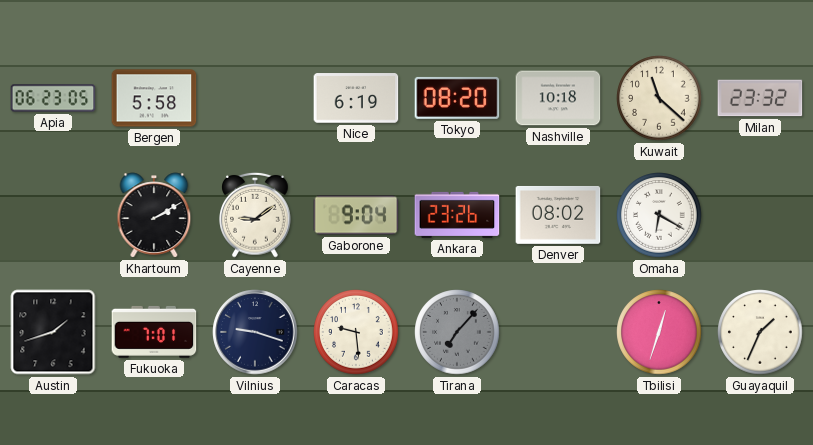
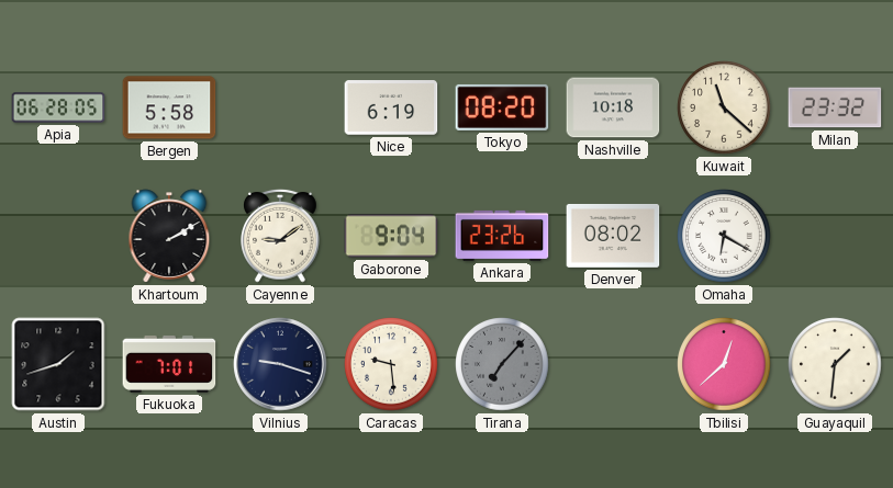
Apia: 06:23 -> 06:28 (58, 107)
Tbilisi: 12:33 -> 12:38 (724, 364)
Guayaquil: 1:34 -> 1:31 (835, 364)
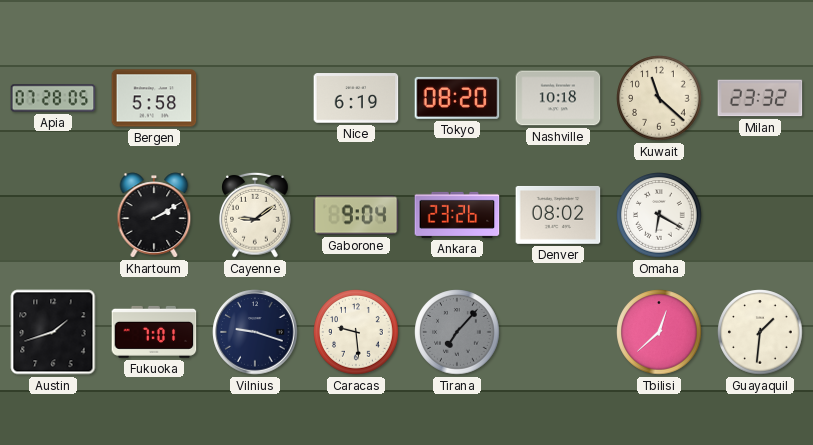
Apia: 06:28 -> 07:28 (53, 98)
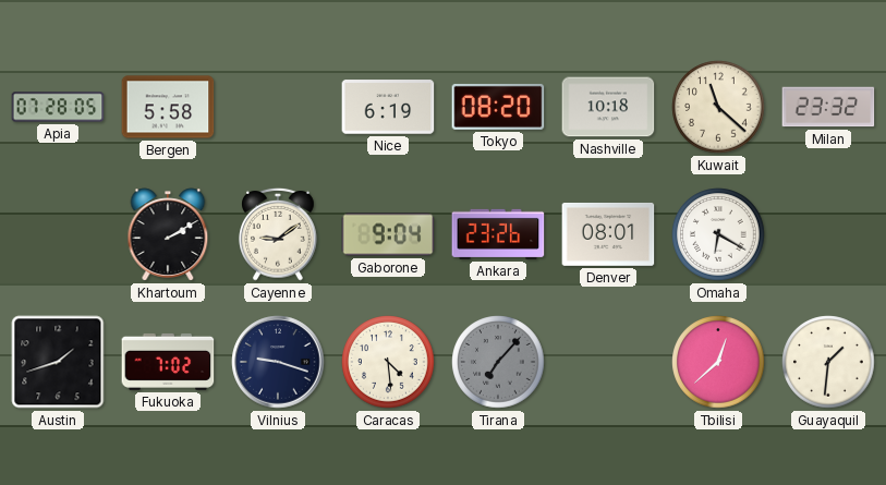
Denver: 08:02 -> 08:01 (608, 234)
Fukuoka: 7:01 -> 7:02 (168, 362)
Caracas: 9:29 -> 4:29 (388, 362)
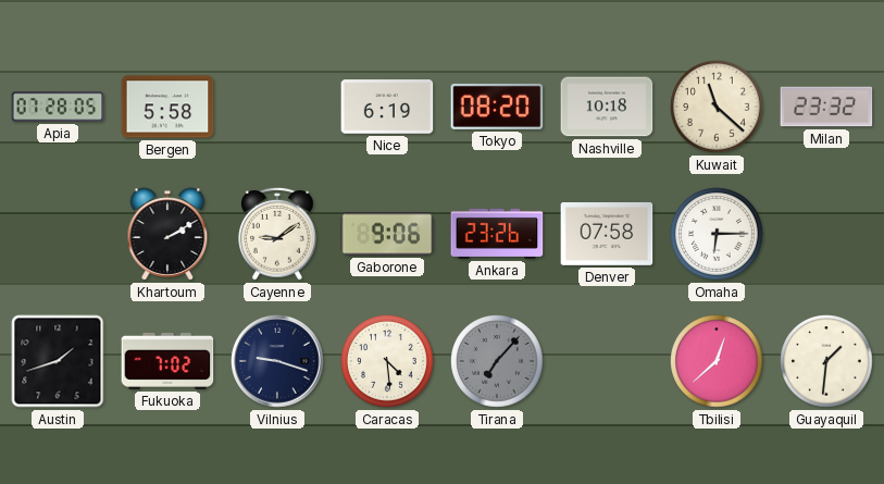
Gaborone: 9:04 -> 9:06 (387, 234)
Denver: 08:01 -> 07:58 (607, 234)
Omaha: 6:20 -> 6:15 (717, 234)
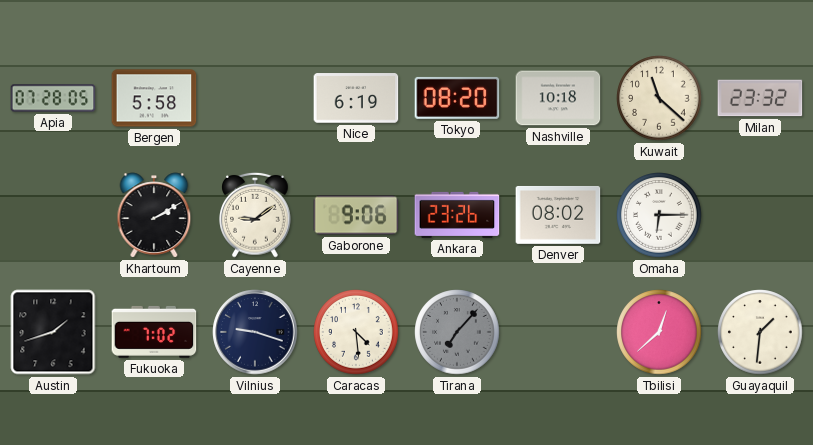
Denver: 07:58 -> 08:02 (558, 215)
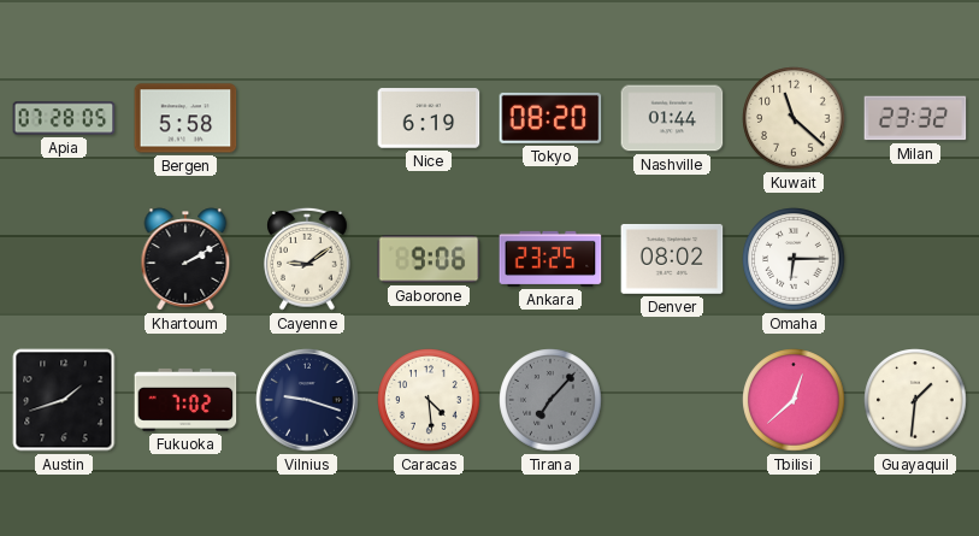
Nashville: 10:18 -> 01:44 (672, 118)
Ankara: 23:26 -> 23:25 (550, 259)
